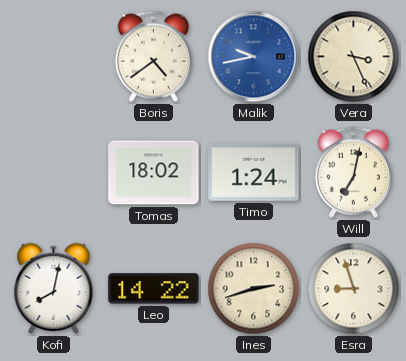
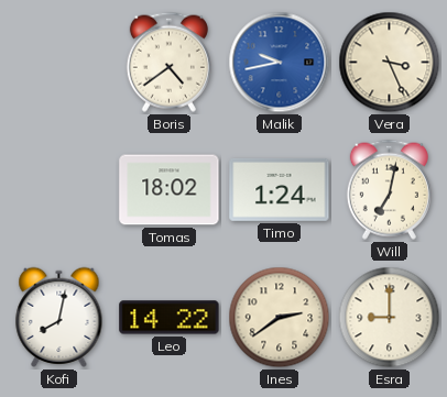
Ines: 2:42 -> 2:39 (280, 318)
Esra: 8:57 -> 9:00 (390, 318)
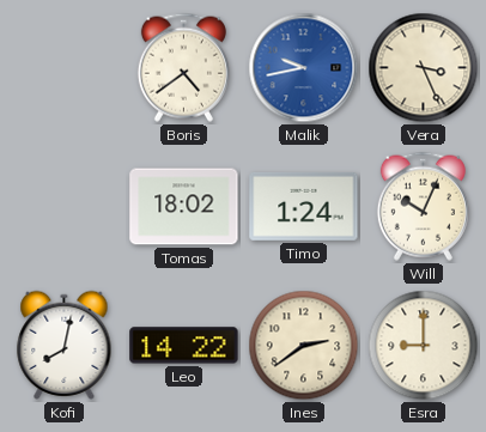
Will: 7:02 -> 10:04 (423, 206)
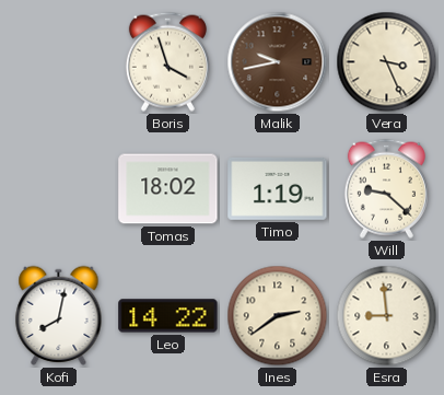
Boris: 4:39 -> 3:57 (167, 61)
Malik dial: blue -> brown (278, 62)
Timo: 1:24 -> 1:19 (278, 188)
Will: 10:04 -> 9:22 (386, 188)
Esra: 9:00 -> 8:59 (387, 316)
